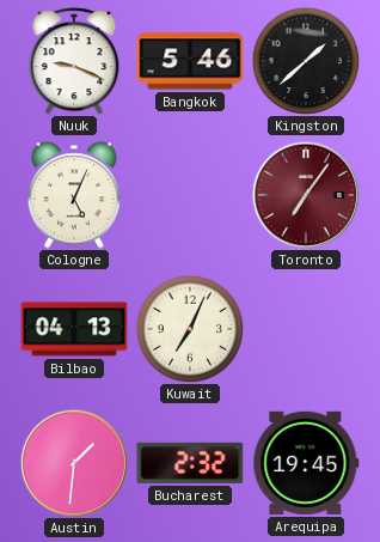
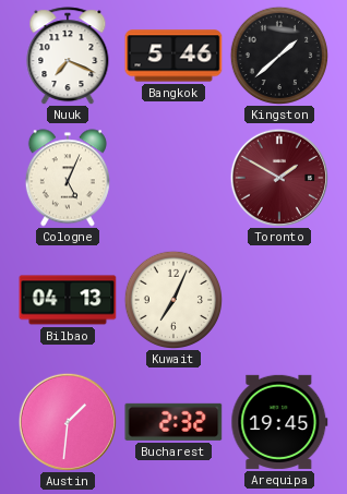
Nuuk: 9:19 -> 7:19 (68, 56)
Toronto: 7:06 -> 1:50 (278, 177)
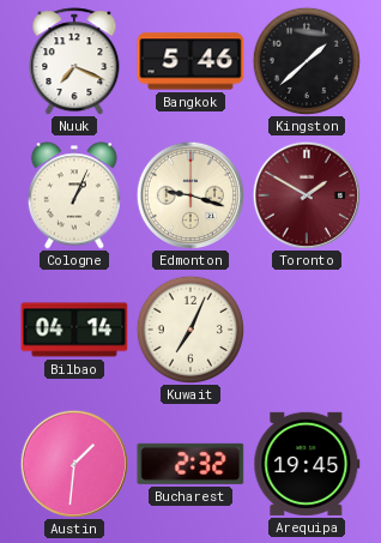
Cologne: 5:04 -> 1:04 (74, 195)
Edmonton: none -> 9:18 (189, 194)
Bilbao: 04:13 -> 04:14 (74, 330)
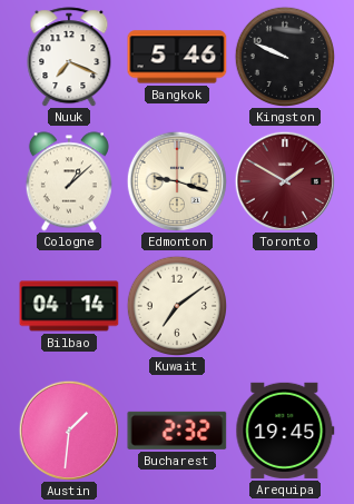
Kingston: 1:38 -> 9:49 (284, 56)
Cologne: 1:04 -> 1:08 (69, 181)
Kuwait: 7:04 -> 7:09 (176, 305)
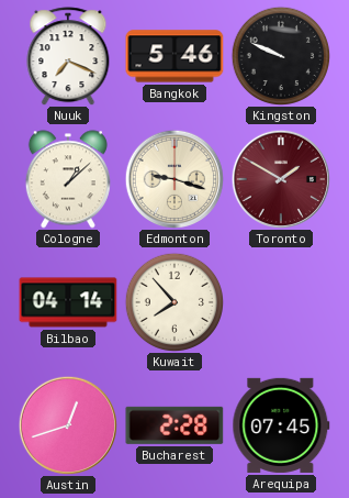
Kuwait: 7:09 -> 7:53 (173, 301)
Austin: 1:31 -> 12:42 (67, 424)
Bucharest: 2:32 -> 2:28 (174, 425)
Arequipa: 19:45 -> 07:45 (281, 425)
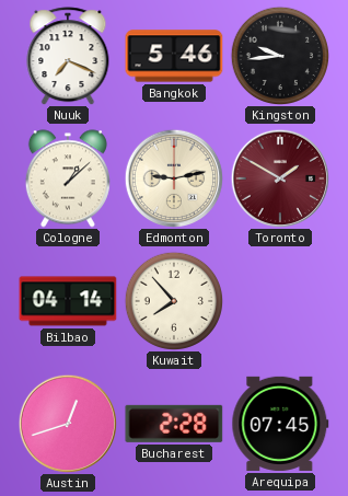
Kingston: 9:49 -> 9:44 (279, 55)
Edmonton: 9:18 -> 9:13 (173, 177)
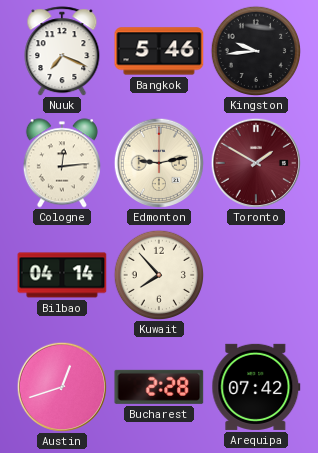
Cologne: 1:08 -> 12:14 (62, 163)
Arequipa: 07:45 -> 07:42 (256, 387)
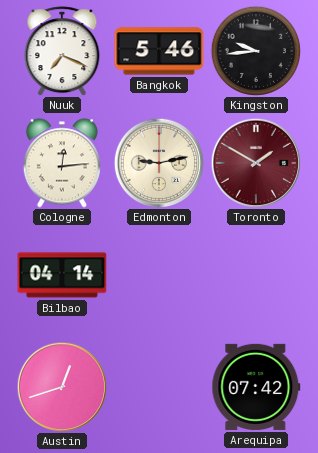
Kuwait: 7:53 -> none (158, 274)
Bucharest: 2:28 -> none (159, 387)
